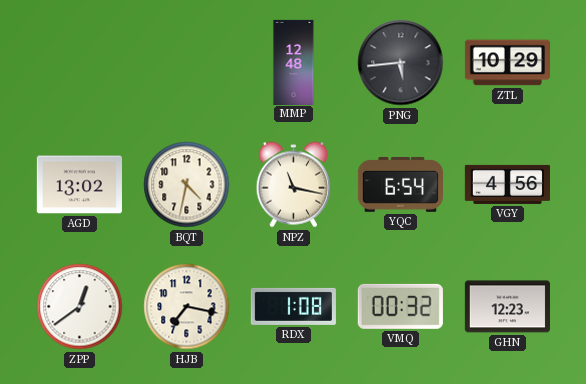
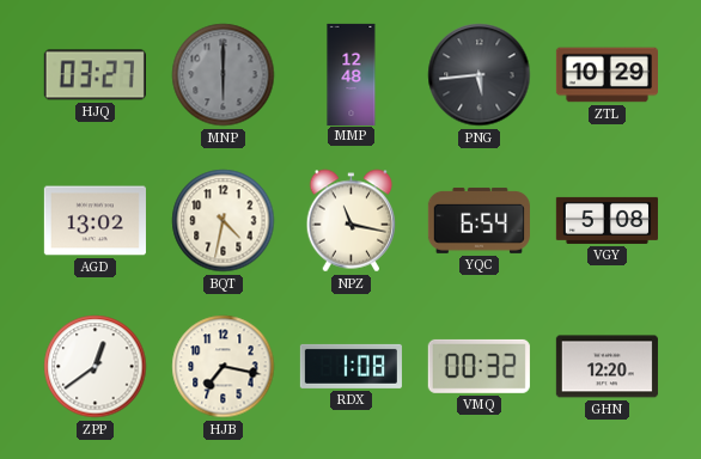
HJQ: none -> 03:27 (95, 75)
MNP: none -> 6:00 (224, 75)
VGY: 4:56 -> 5:08 (606, 220)
GHN: 12:23 -> 12:20 (606, 367)
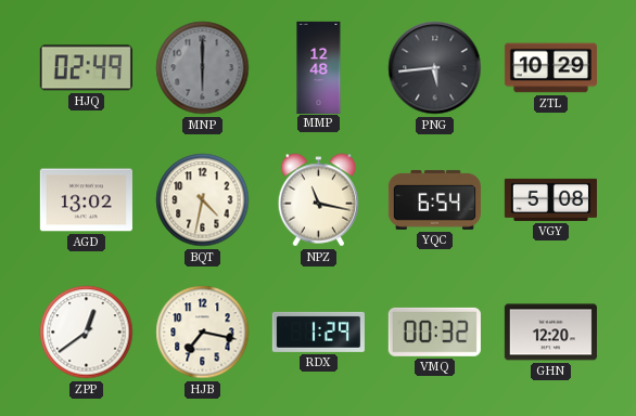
HJQ: 03:27 -> 02:49 (86, 68)
RDX: 1:08 -> 1:29 (318, 331)
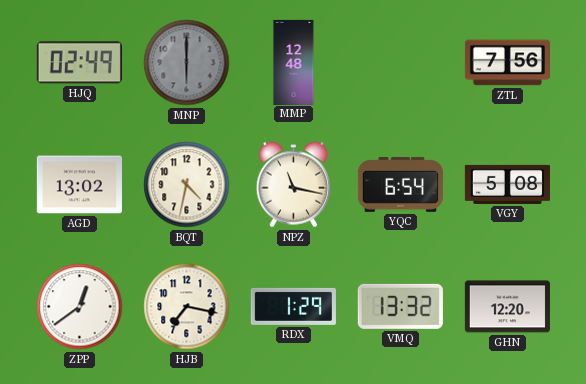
PNG: 5:44 -> none (435, 68)
ZTL: 10:29 -> 7:56 (507, 63)
VMQ: 00:32 -> 13:32 (400, 306)
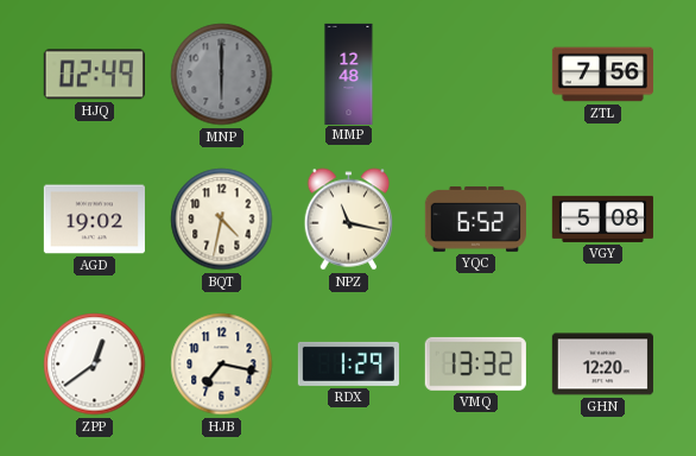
AGD: 13:02 -> 19:02 (94, 220)
YQC: 6:54 -> 6:52 (475, 218)
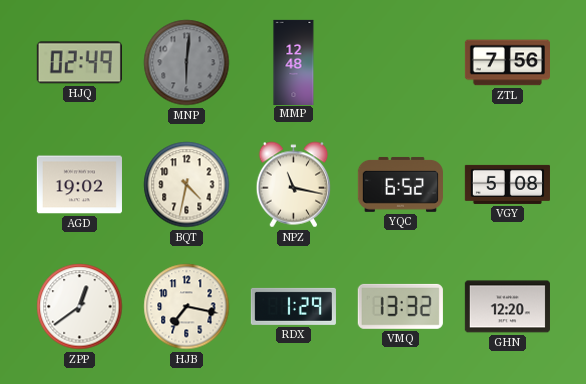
MNP: 6:00 -> 6:01 (187, 63)
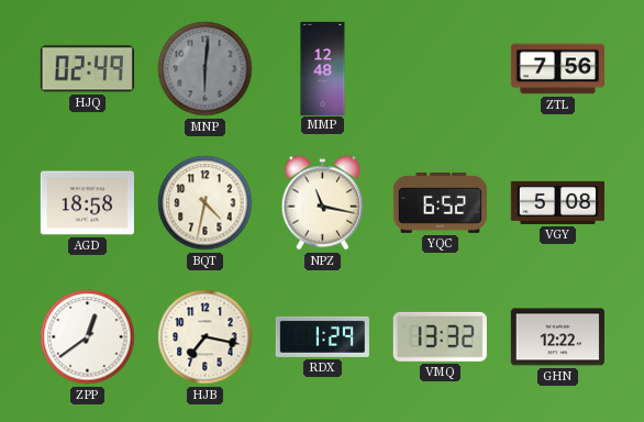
AGD: 19:02 -> 18:58 (87, 203)
GHN: 12:20 -> 12:22 (557, 337)
